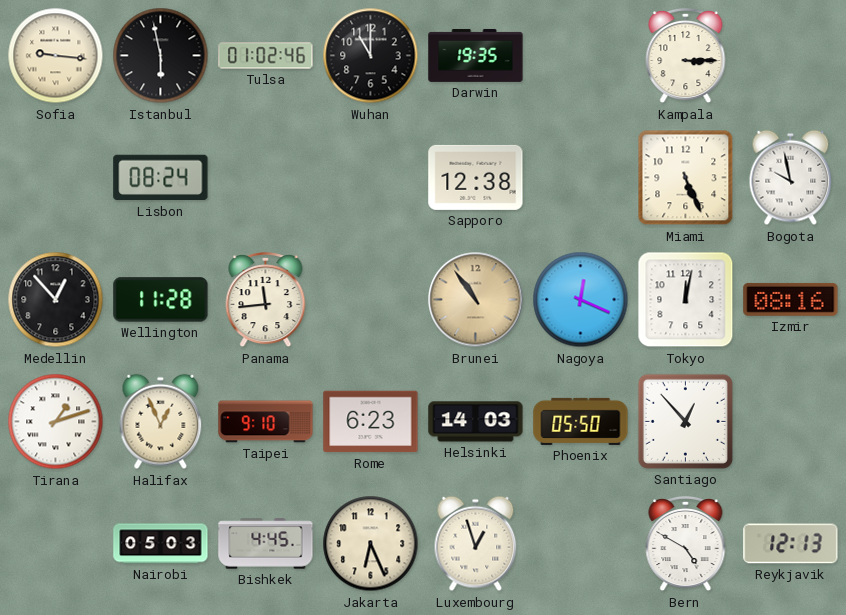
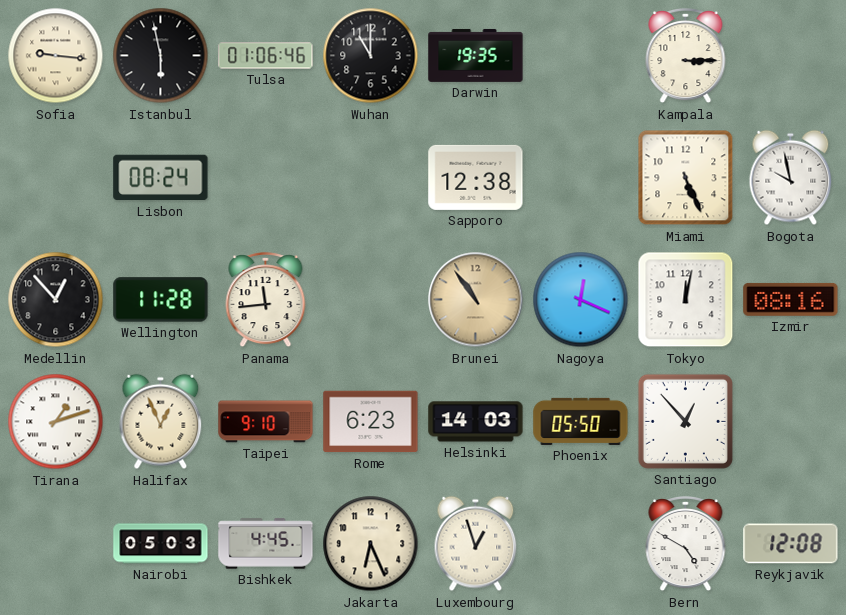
Tulsa: 01:02 -> 01:06 (266, 56)
Reykjavik: 12:13 -> 12:08 (791, 544)
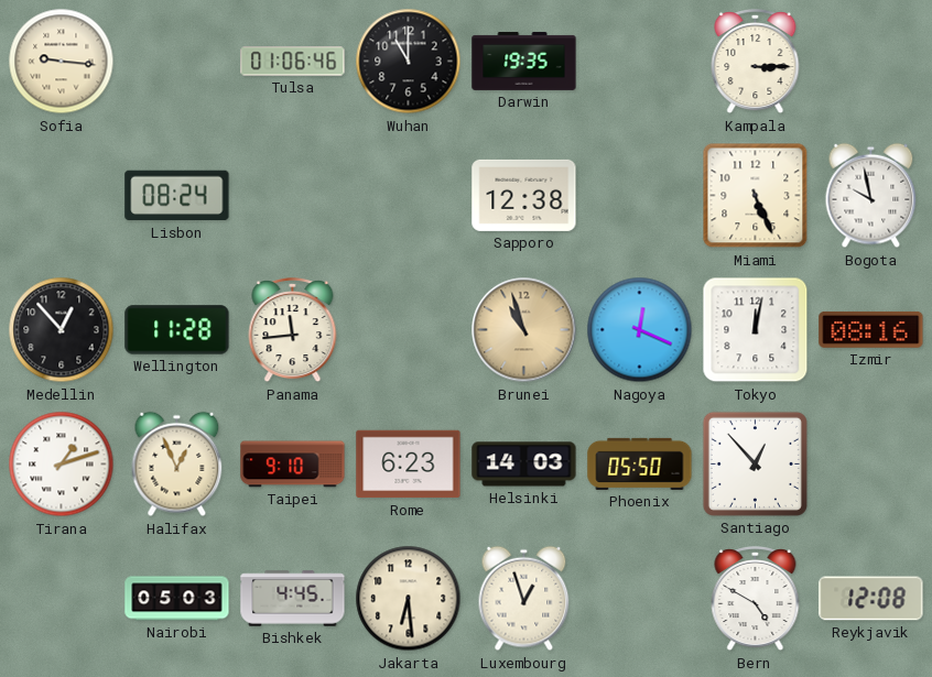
Istanbul: 5:58 -> none (161, 56)
Brunei: 10:54 -> 10:57 (524, 330)
Jakarta: 6:26 -> 6:29 (409, 599)
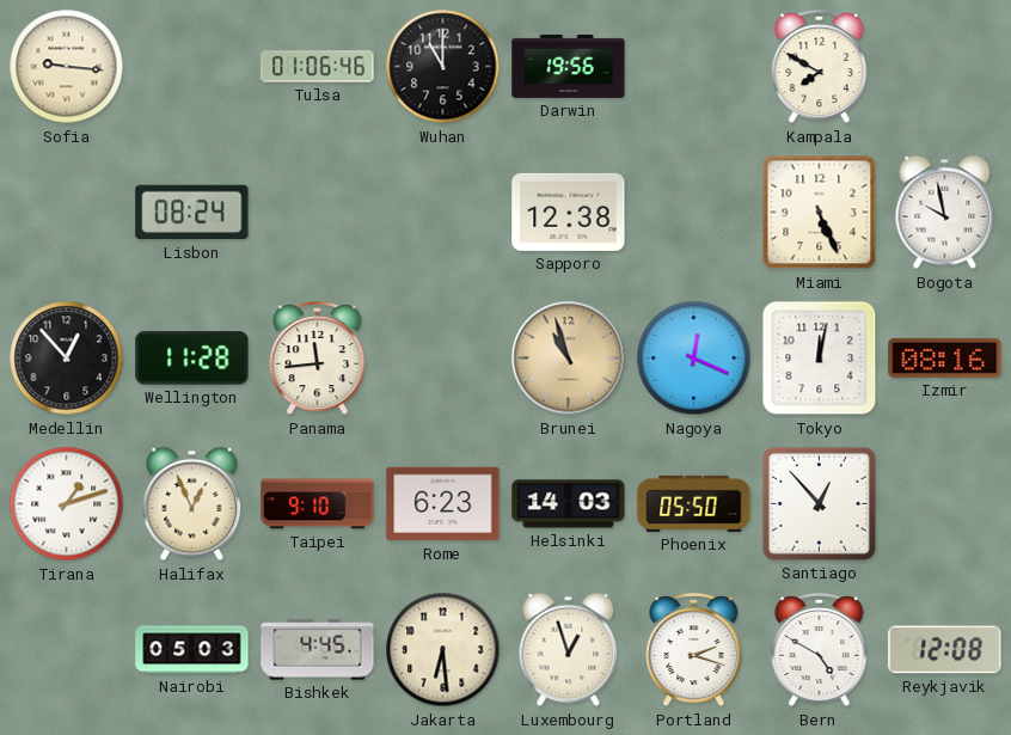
Darwin: 19:35 -> 19:56 (569, 66)
Kampala: 3:15 -> 7:50 (820, 67)
Portland: none -> 2:18 (694, 650)
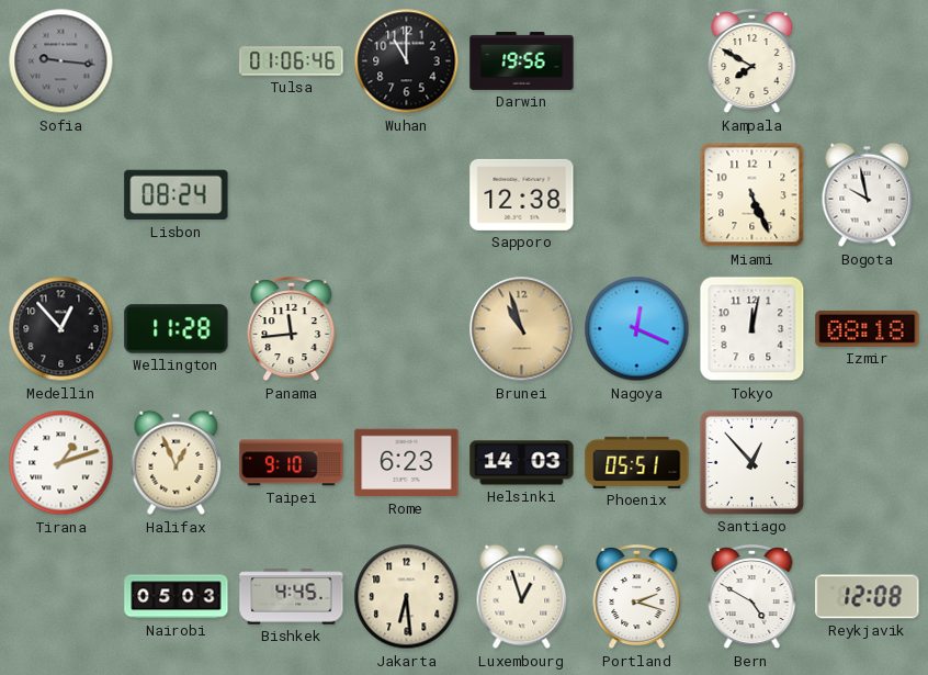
Sofia dial: cream -> grey (61, 61)
Izmir: 08:16 -> 08:18 (868, 328)
Phoenix: 05:50 -> 05:51 (637, 462)
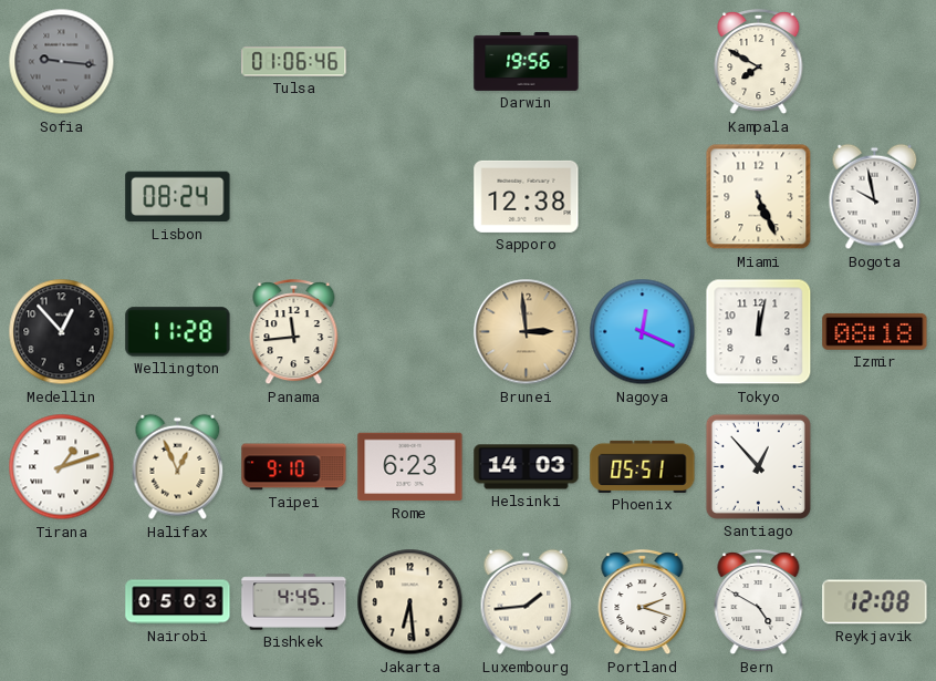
Wuhan: 11:00 -> none (407, 61)
Brunei: 10:57 -> 2:59 (527, 332)
Luxembourg: 12:57 -> 1:44 (527, 602)
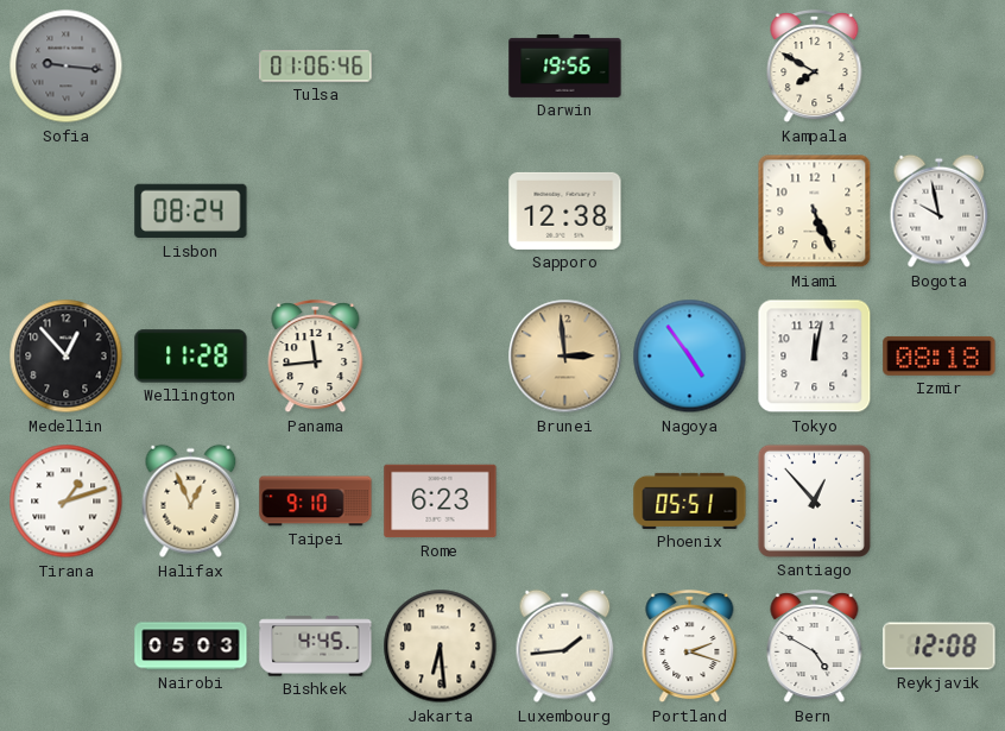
Nagoya: 12:19 -> 4:54 (690, 357)
Helsinki: 14:03 -> none (527, 467)
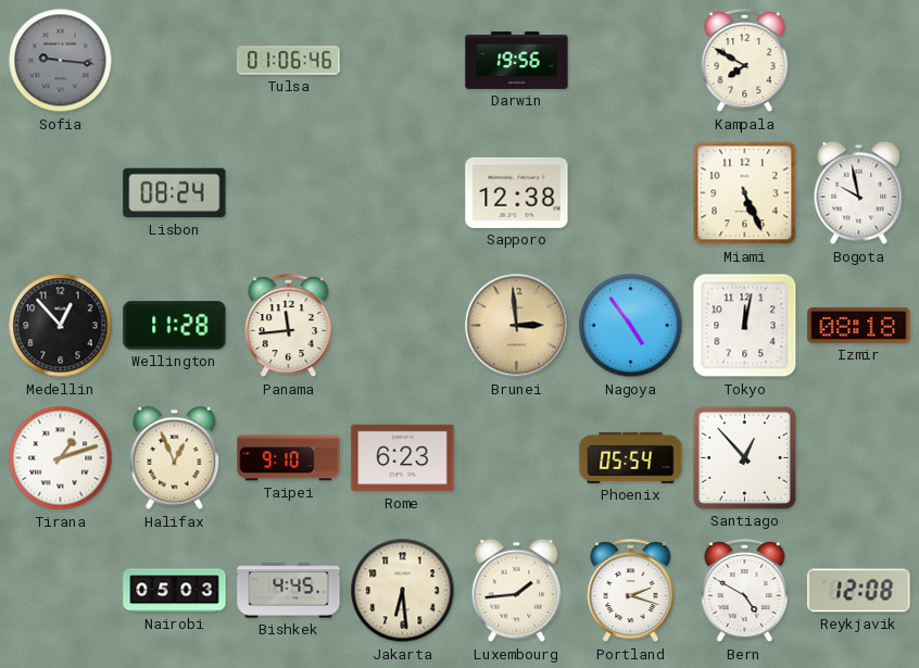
Phoenix: 05:51 -> 05:54 (631, 457)
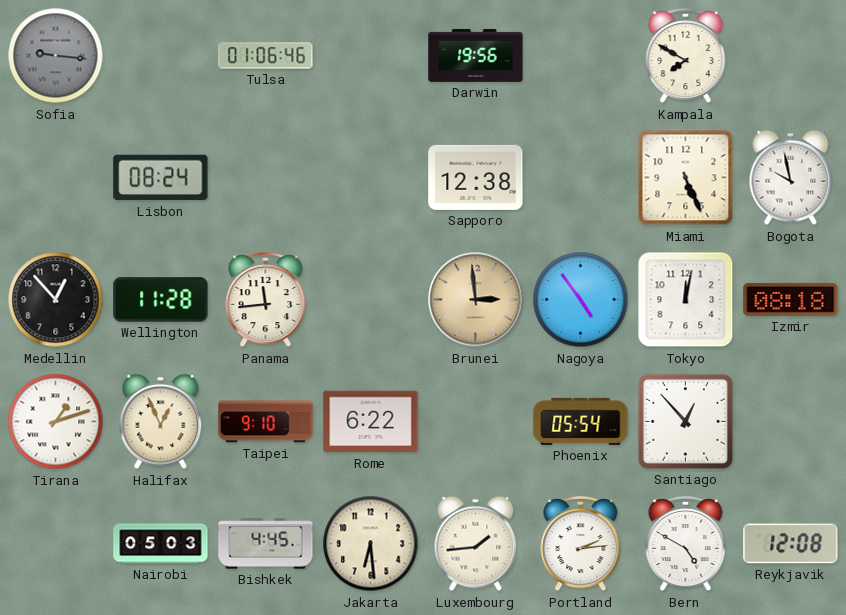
Rome: 6:23 -> 6:22 (371, 422)
Portland: 2:18 -> 2:14 (581, 544)
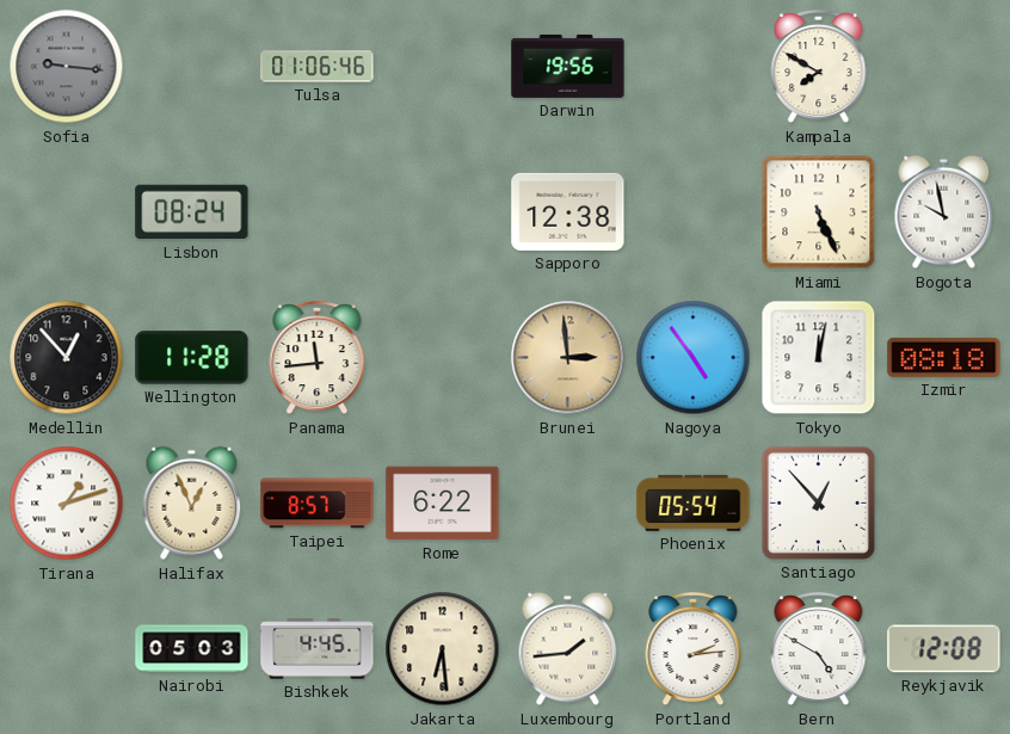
Taipei: 9:10 -> 8:57 (318, 504)
